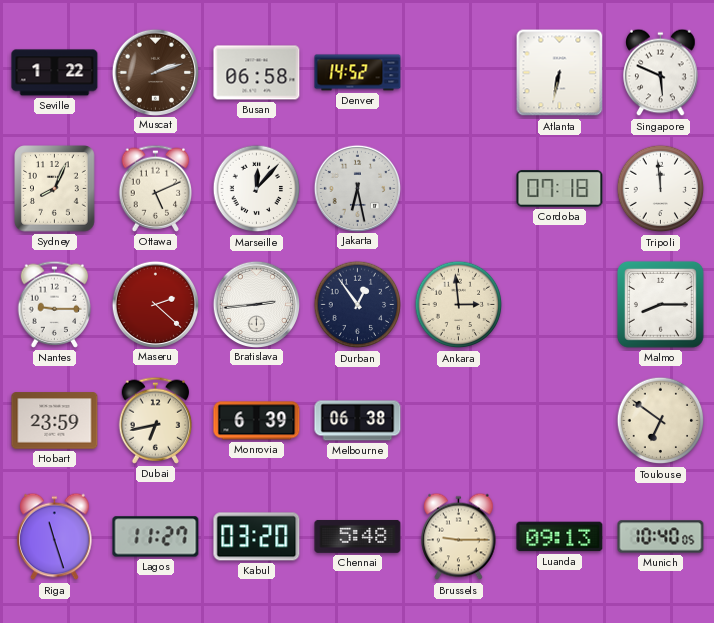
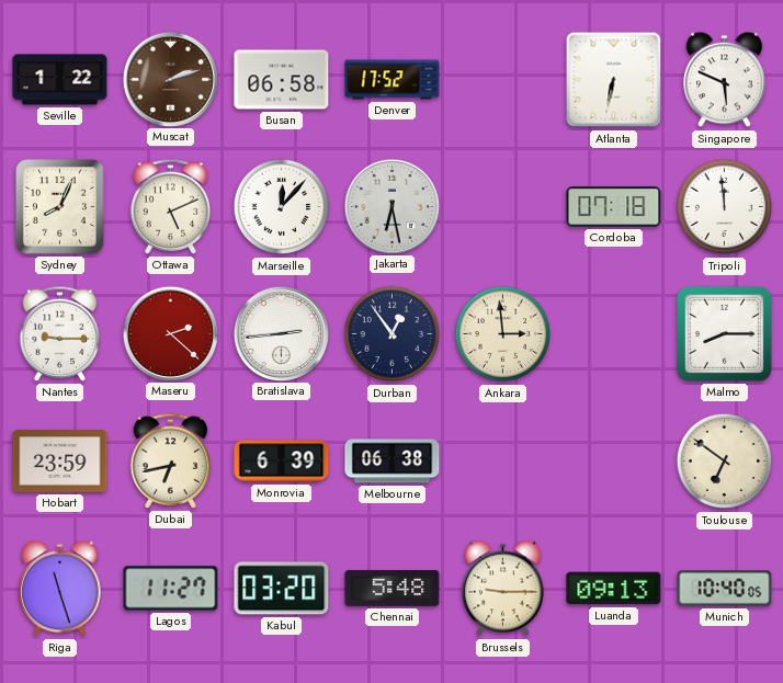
Denver: 14:52 -> 17:52 (393, 80)
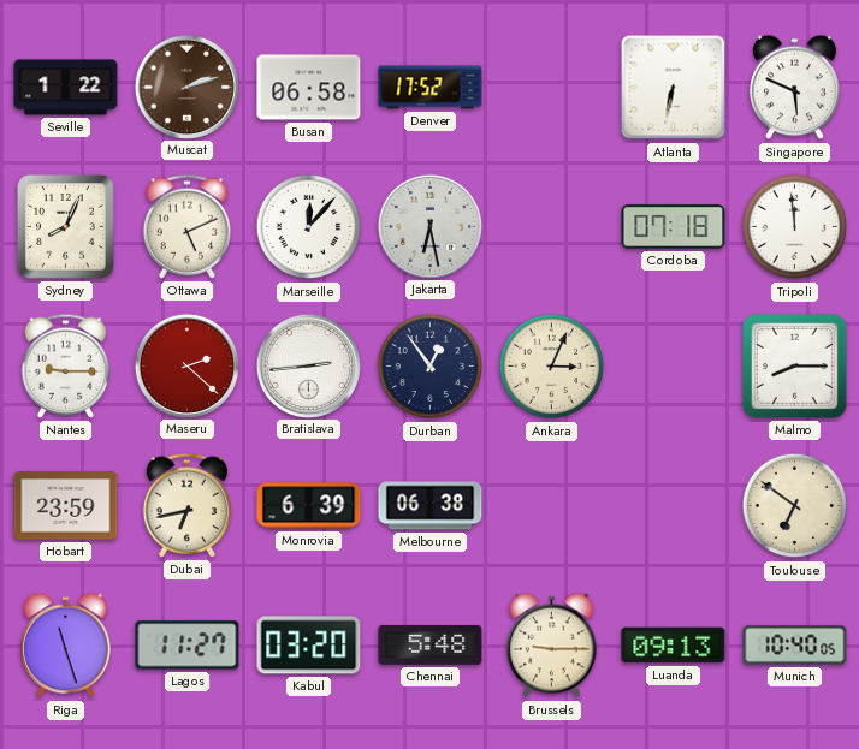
Ankara: 2:59 -> 3:04 (552, 367)
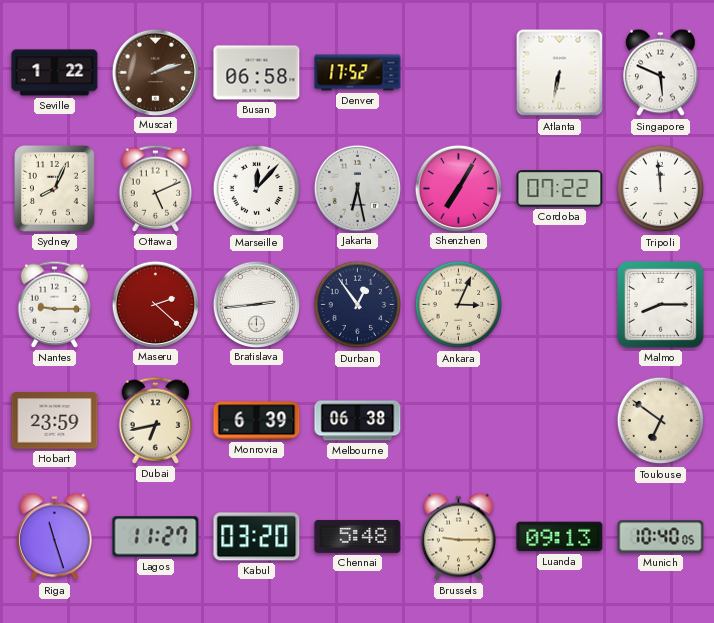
Shenzhen: none -> 7:05 (458, 188)
Cordoba: 07:18 -> 07:22 (560, 189)
